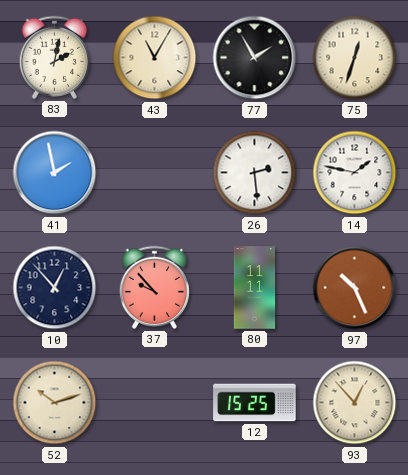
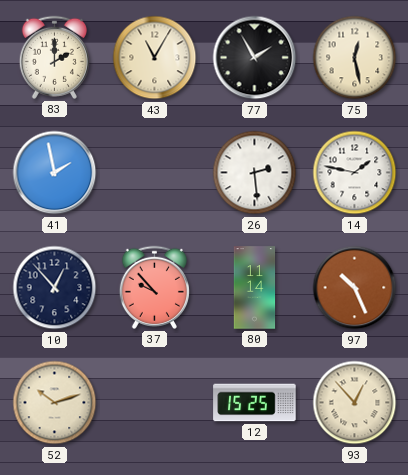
83: 2:02 -> 2:00 (54, 57)
75: 12:33 -> 12:28 (355, 58)
80: 11:11 -> 11:14 (255, 288)
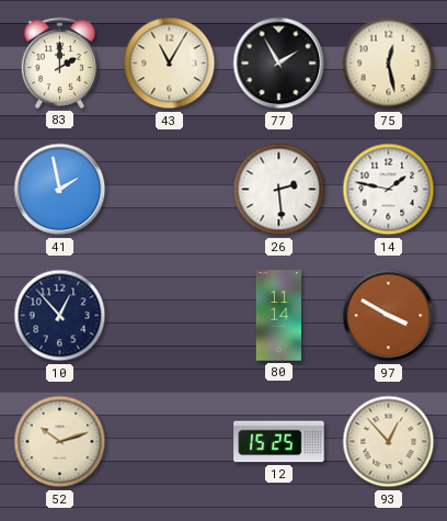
37: 9:53 -> none (154, 287)
97: 10:26 -> 3:50 (389, 316)
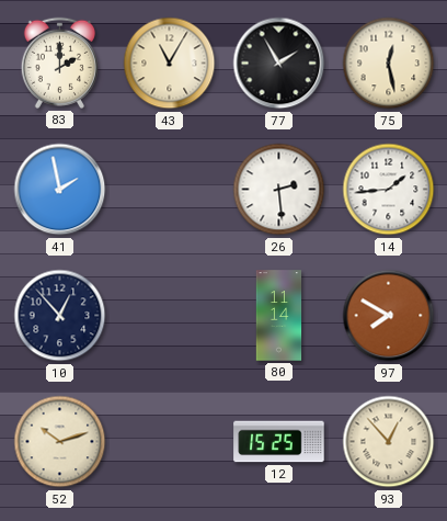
14: 1:47 -> 1:44 (389, 190)
97: 3:50 -> 7:50 (389, 316)
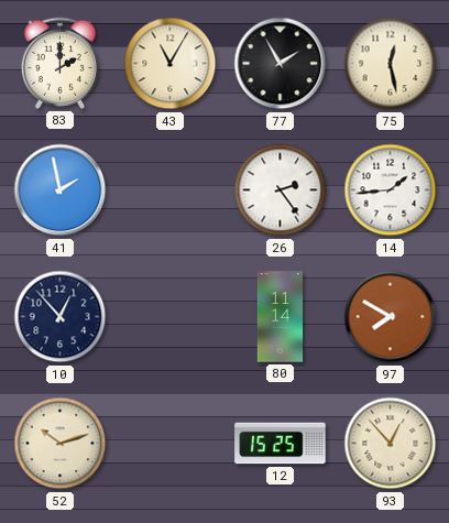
26: 2:29 -> 2:24 (281, 190)
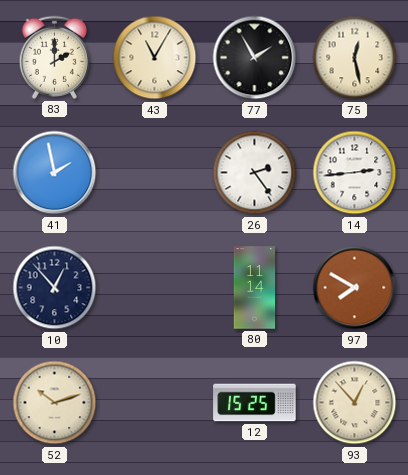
14: 1:44 -> 2:44 (355, 173)
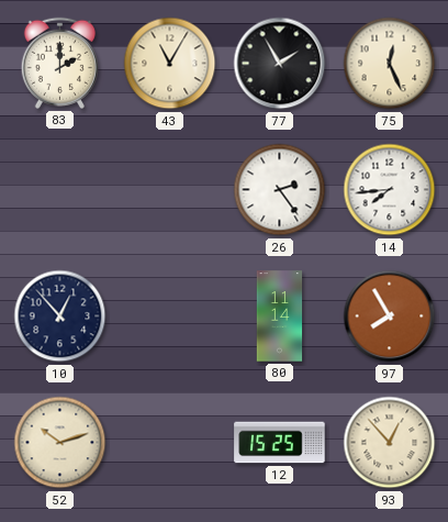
75: 12:28 -> 12:26 (390, 64)
41: 1:58 -> none (55, 173)
14: 2:44 -> 7:44 (390, 190)
97: 7:50 -> 7:55 (390, 316)
